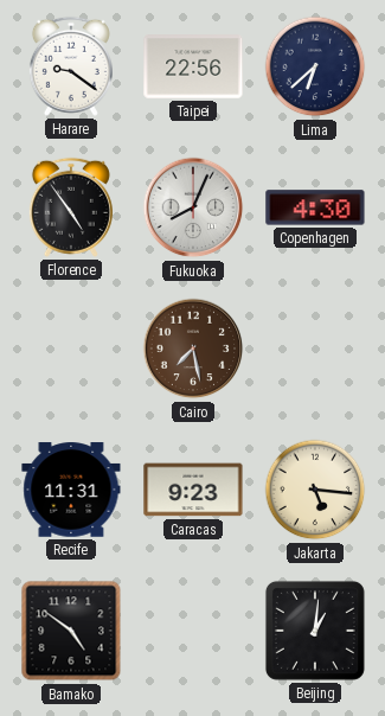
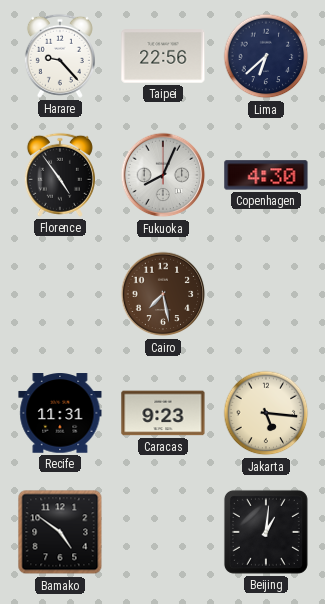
Harare: 9:21 -> 9:23 (60, 56)
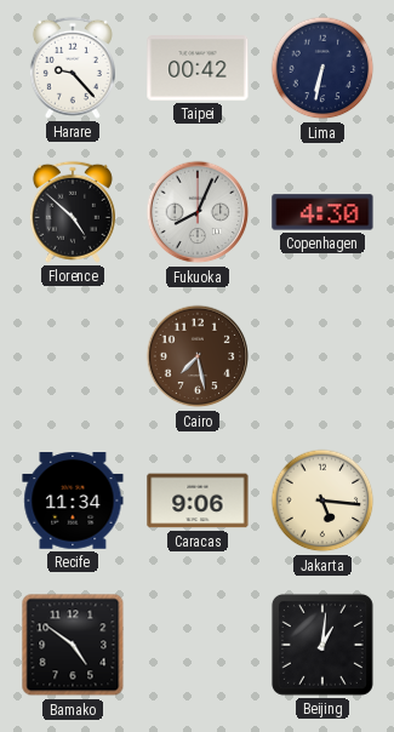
Taipei: 22:56 -> 00:42 (198, 68)
Lima: 6:38 -> 6:32 (322, 68)
Florence: 4:54 -> 4:52 (73, 212)
Recife: 11:31 -> 11:34 (73, 501)
Caracas: 9:23 -> 9:06 (198, 501)
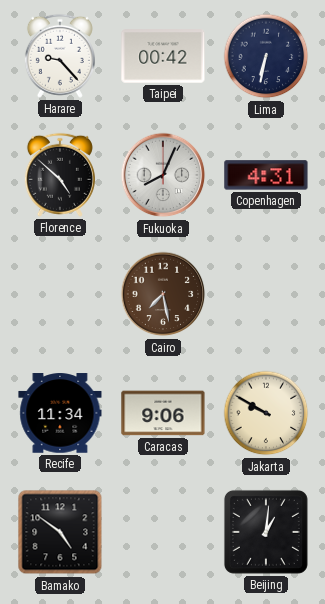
Copenhagen: 4:30 -> 4:31 (266, 175)
Jakarta: 5:16 -> 9:50 (266, 413)
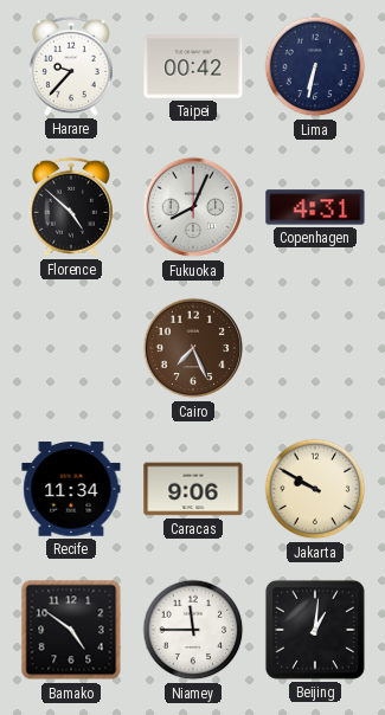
Harare: 9:23 -> 9:37 (71, 66)
Cairo: 7:28 -> 7:26 (193, 348)
Niamey: none -> 11:45 (193, 630)
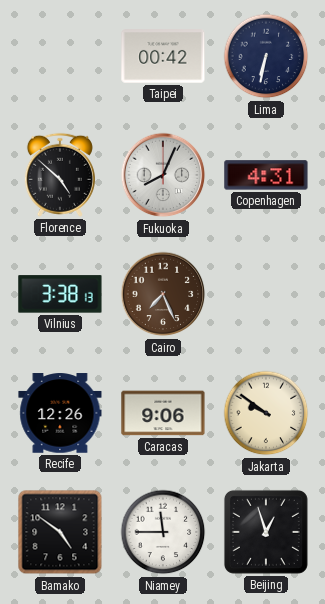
Harare: 9:37 -> none (71, 66)
Vilnius: none -> 3:38 (60, 294)
Recife: 11:34 -> 12:26 (60, 413)
Jakarta: 9:50 -> 9:51 (266, 413)
Beijing: 1:01 -> 12:57 (266, 532)
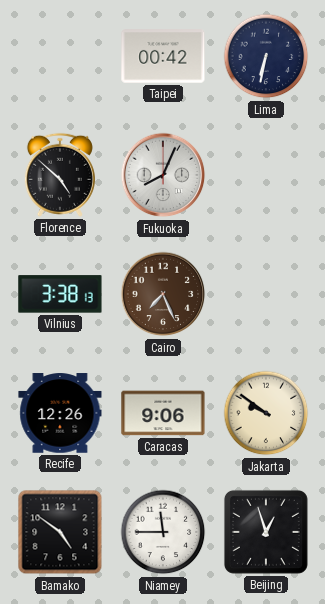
Copenhagen: 4:31 -> none (266, 175)
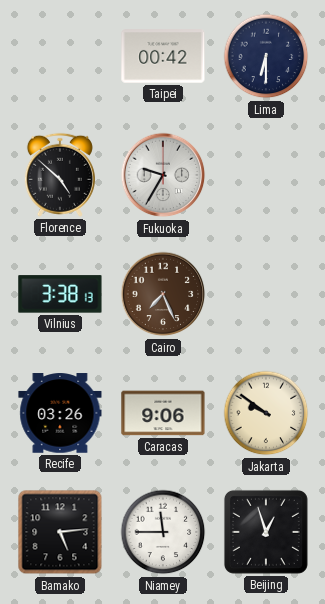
Lima: 6:32 -> 6:30 (266, 56)
Fukuoka: 8:04 -> 9:35 (163, 175)
Recife: 12:26 -> 03:26 (60, 413)
Bamako: 4:51 -> 5:14 (60, 532)
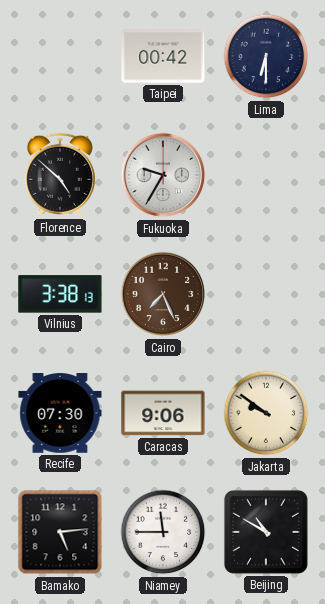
Recife: 03:26 -> 07:30 (60, 413)
Beijing: 12:57 -> 10:50 (266, 532)
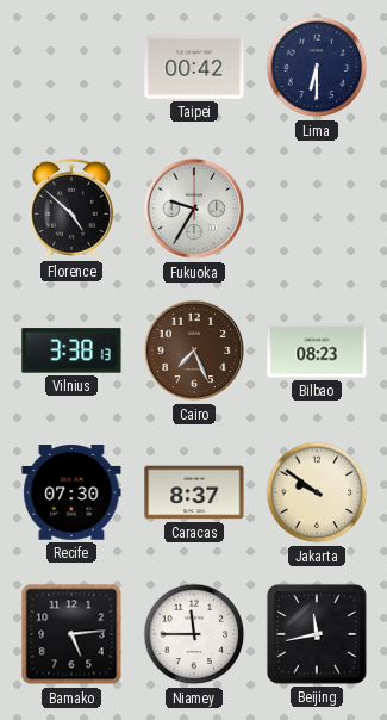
Bilbao: none -> 08:23 (317, 350)
Caracas: 9:06 -> 8:37 (194, 492)
Beijing: 10:50 -> 11:43 (317, 634)
